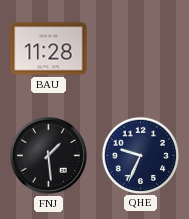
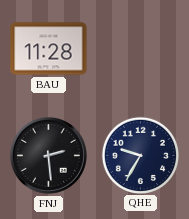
FNJ: 1:29 -> 2:29 (48, 155)
QHE: 9:34 -> 9:35 (140, 155)
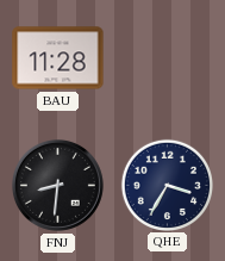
FNJ: 2:29 -> 8:31 (57, 185)
QHE: 9:35 -> 3:35 (167, 185)
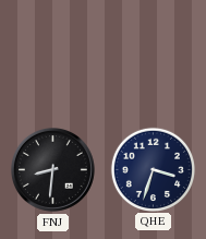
BAU: 11:28 -> none (58, 58)
QHE: 3:35 -> 3:33 (153, 169)
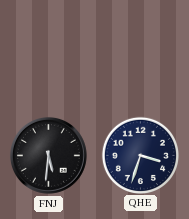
FNJ: 8:31 -> 5:31 (48, 155)
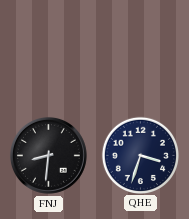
FNJ: 5:31 -> 8:31 (48, 155)
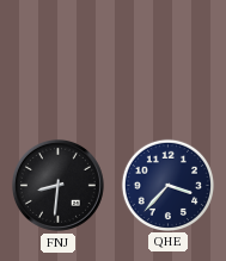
QHE: 3:33 -> 3:37 (167, 185)
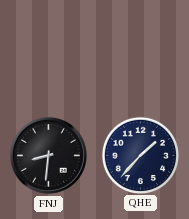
QHE: 3:37 -> 1:37 (140, 155)
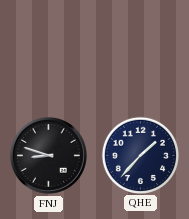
FNJ: 8:31 -> 8:48 (48, 155)
